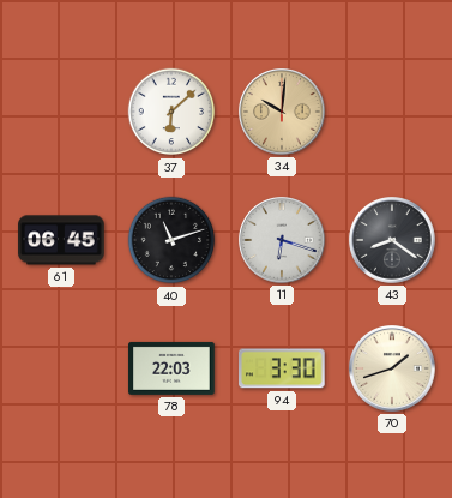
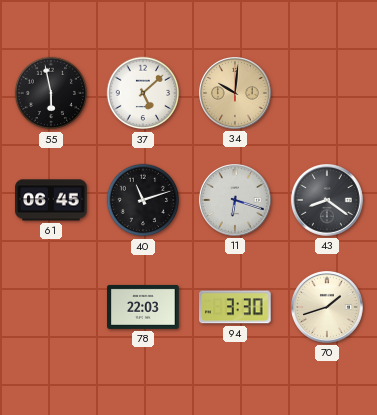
55: none -> 5:58 (51, 93)
37: 6:08 -> 5:08 (143, 93)
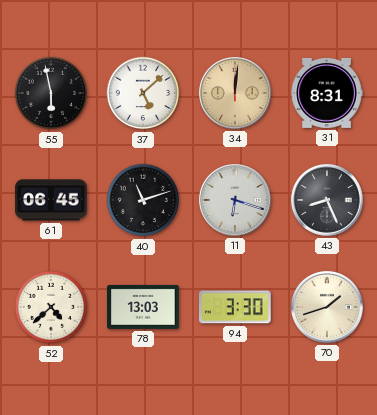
34: 10:01 -> 12:01 (236, 94)
31: none -> 8:31 (327, 93)
43: 8:21 -> 8:26 (328, 201)
52: none -> 4:38 (51, 307)
78: 22:03 -> 13:03 (143, 307)
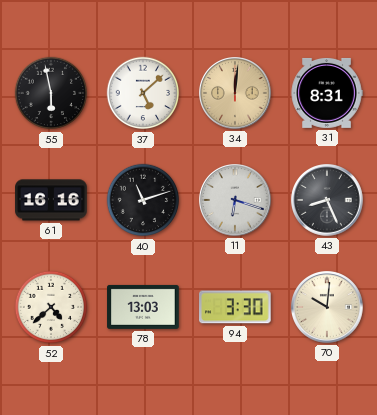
61: 06:45 -> 16:16 (51, 200)
70: 1:42 -> 10:01 (328, 308)
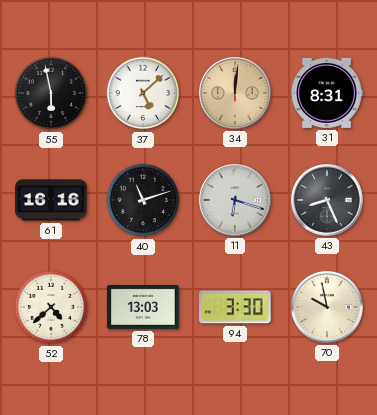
70: 10:01 -> 9:58 (328, 308)
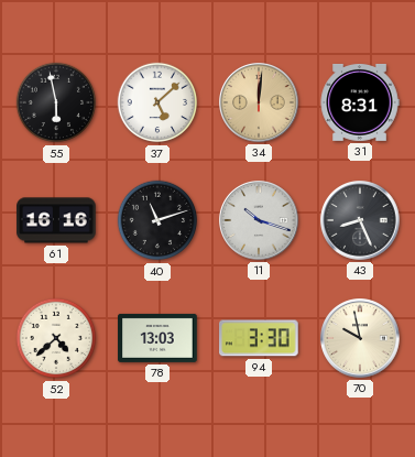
11: 6:18 -> 10:18 (260, 221)
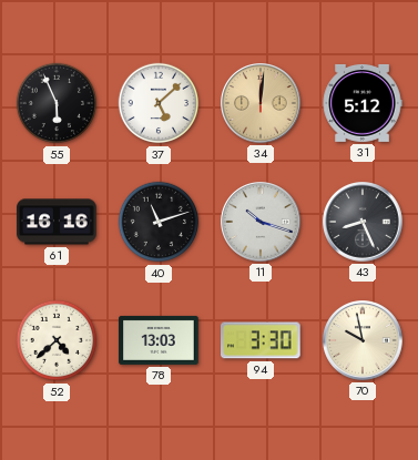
55: 5:58 -> 5:56 (57, 103)
31: 8:31 -> 5:12 (363, 103)
